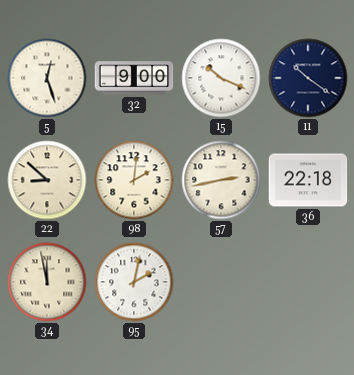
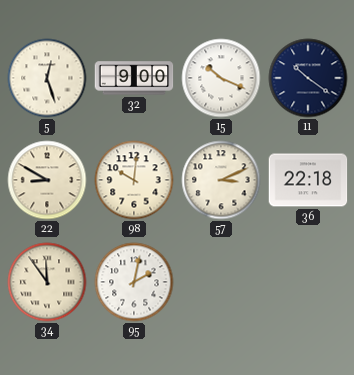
22: 8:52 -> 8:50 (47, 180)
98: 2:01 -> 10:01 (134, 180)
57: 2:43 -> 3:11 (221, 180)
34: 11:58 -> 11:54 (47, 282)
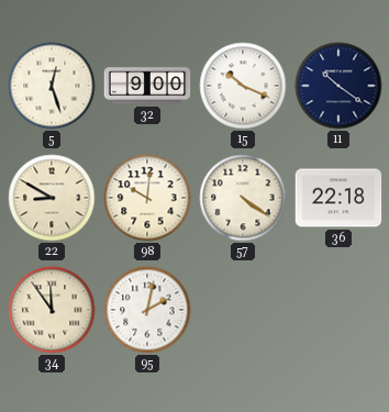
57: 3:11 -> 4:21 (243, 198)
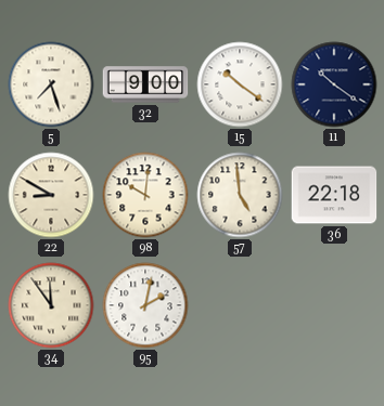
5: 12:27 -> 7:27 (51, 84)
15: 10:19 -> 10:21 (240, 84)
57: 4:21 -> 4:59 (240, 195)
